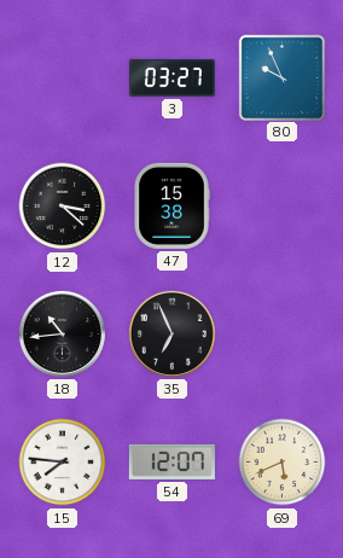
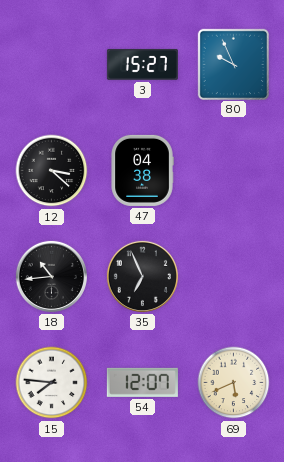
3: 03:27 -> 15:27 (142, 64)
47: 15:38 -> 04:38 (142, 170)
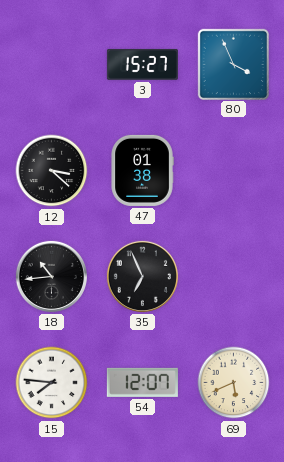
80: 9:56 -> 3:56 (233, 64)
47: 04:38 -> 01:38 (142, 170)
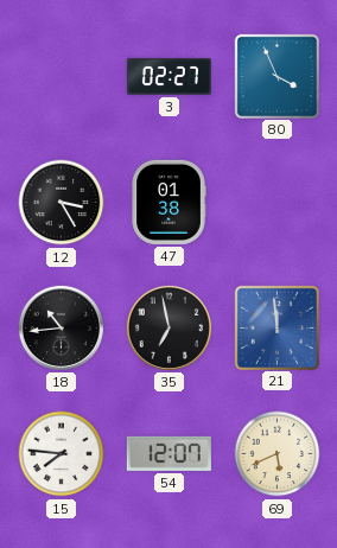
3: 15:27 -> 02:27 (168, 76)
12: 3:22 -> 3:25 (62, 203)
35: 6:56 -> 6:58 (168, 327)
21: none -> 11:59 (276, 327)
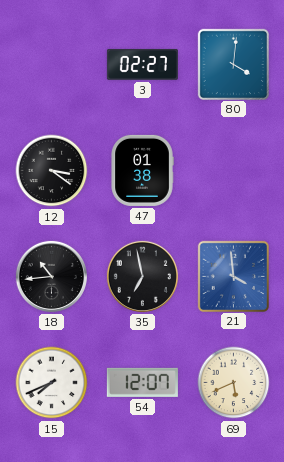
80: 3:56 -> 4:01 (233, 64)
12: 3:25 -> 3:21 (52, 171)
21: 11:59 -> 3:59 (233, 276)
15: 7:46 -> 7:41 (52, 383)
